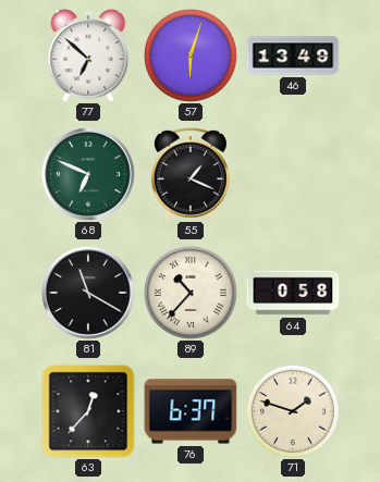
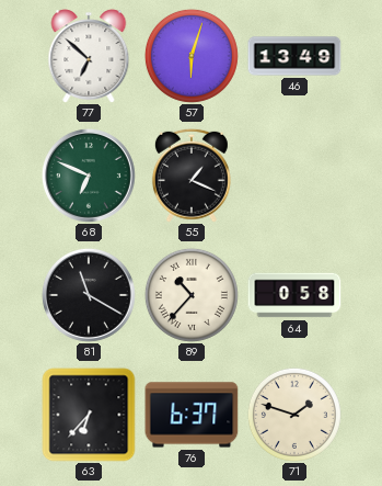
63: 12:37 -> 6:37 (89, 415)
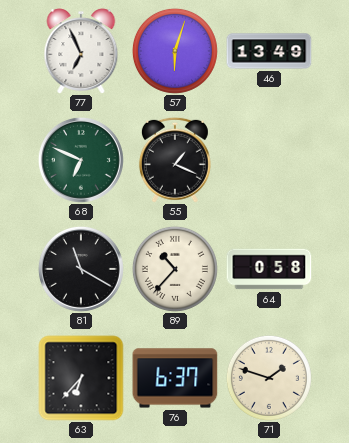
77: 6:52 -> 6:56 (81, 51)
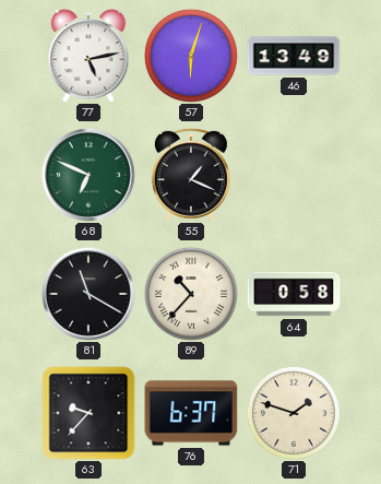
77: 6:56 -> 5:13 (88, 56)
63: 6:37 -> 9:37 (88, 413)
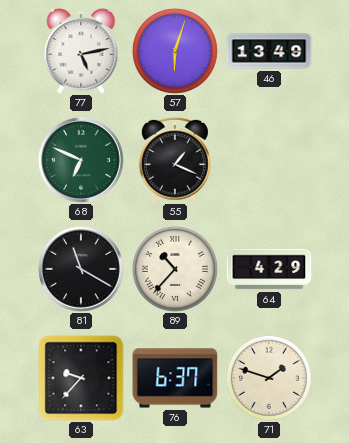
64: 0:58 -> 4:29 (269, 269)
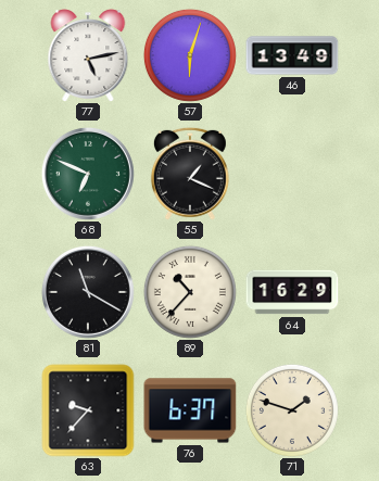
64: 4:29 -> 16:29 (292, 292)
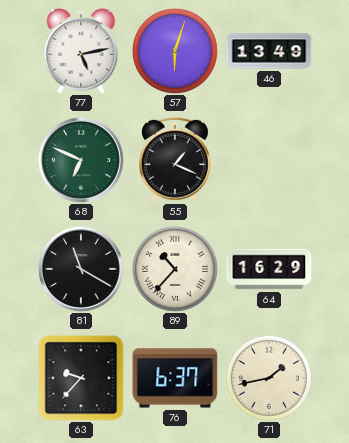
71: 1:48 -> 1:43 (269, 378)
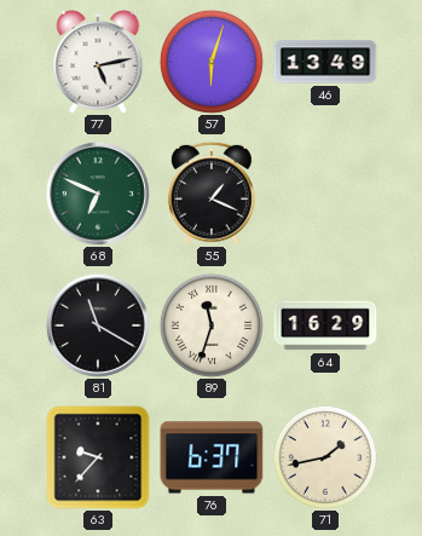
89: 10:37 -> 11:33 (212, 325)
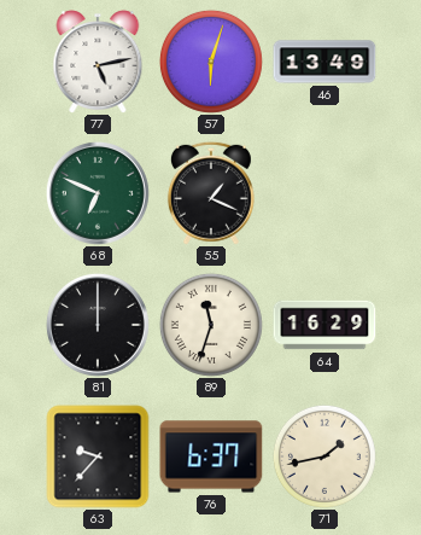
81: 11:20 -> 12:00 (98, 325)
